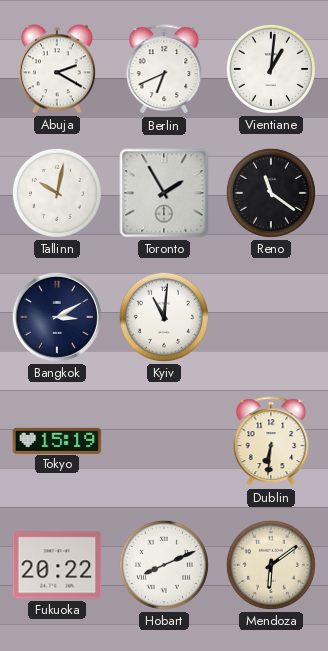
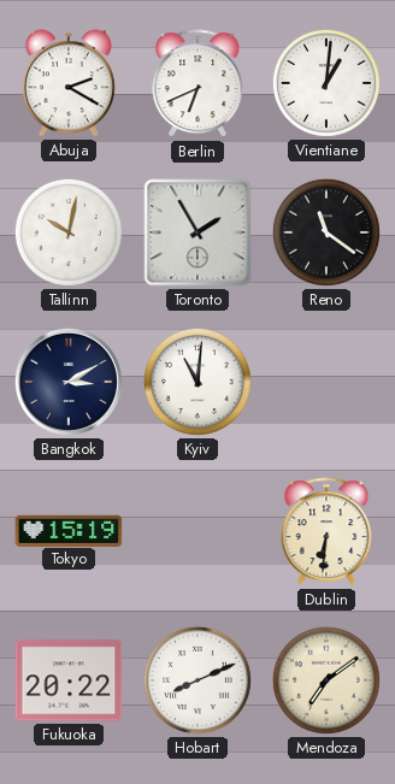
Mendoza: 6:09 -> 7:09 (326, 680)
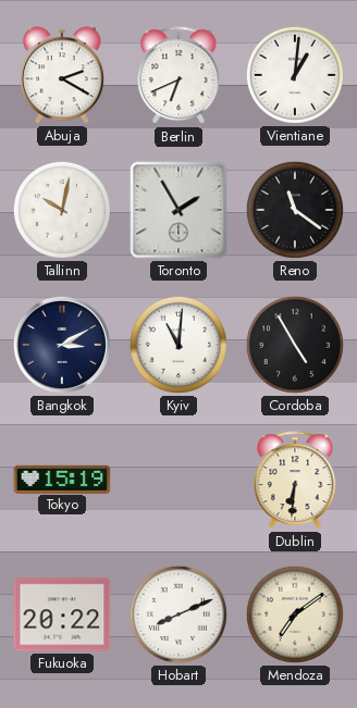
Cordoba: none -> 4:55 (295, 345)
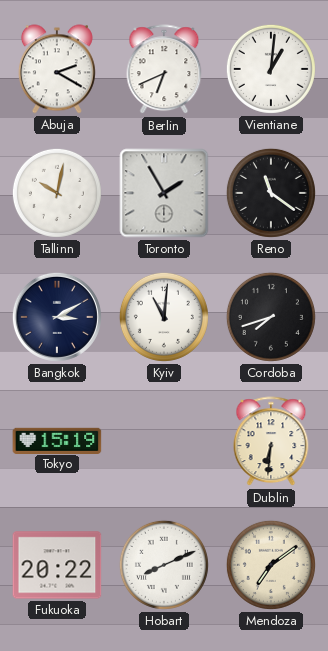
Cordoba: 4:55 -> 7:42 (271, 317)
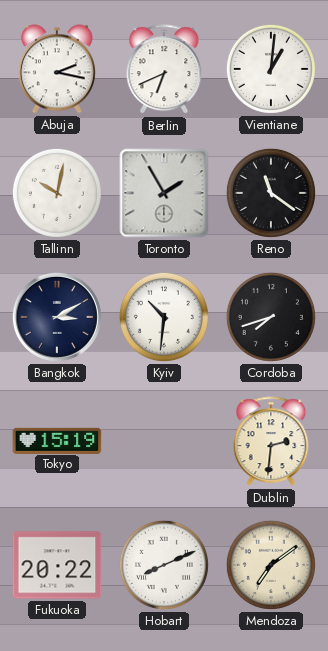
Abuja: 2:20 -> 2:17 (57, 69)
Kyiv: 11:01 -> 10:31 (164, 317)
Dublin: 6:31 -> 2:31 (271, 442)
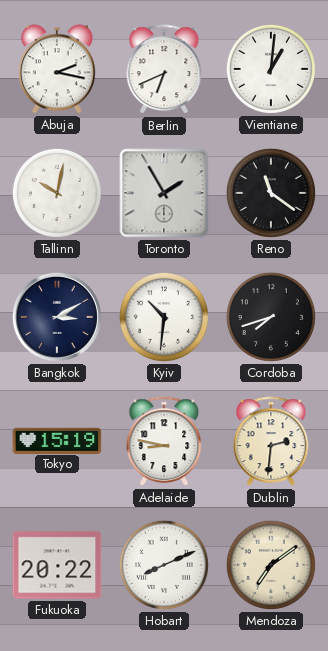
Adelaide: none -> 8:47 (164, 442)
